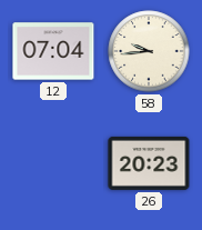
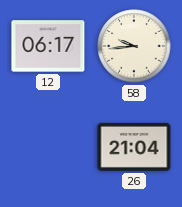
12: 07:04 -> 06:17 (48, 46)
26: 20:23 -> 21:04 (134, 147)
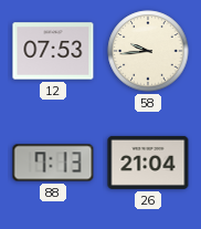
12: 06:17 -> 07:53 (53, 51)
88: none -> 7:13 (53, 163)
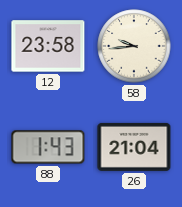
12: 07:53 -> 23:58 (48, 46)
88: 7:13 -> 1:43 (48, 147)
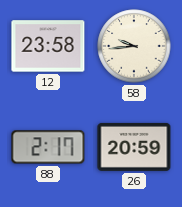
88: 1:43 -> 2:17 (48, 147)
26: 21:04 -> 20:59 (134, 147)
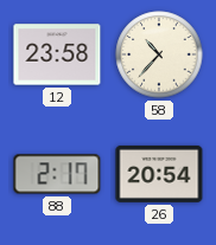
58: 9:44 -> 10:37 (159, 54)
26: 20:59 -> 20:54 (159, 174)
